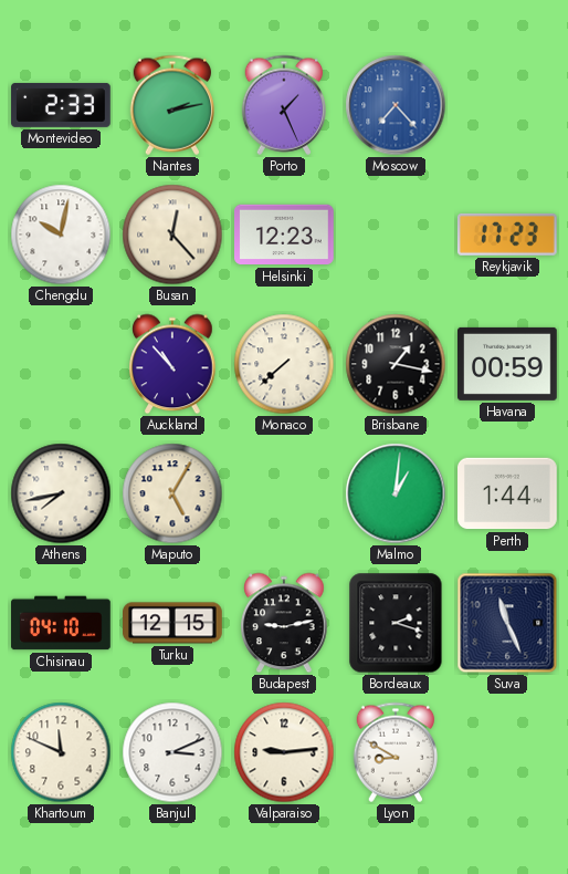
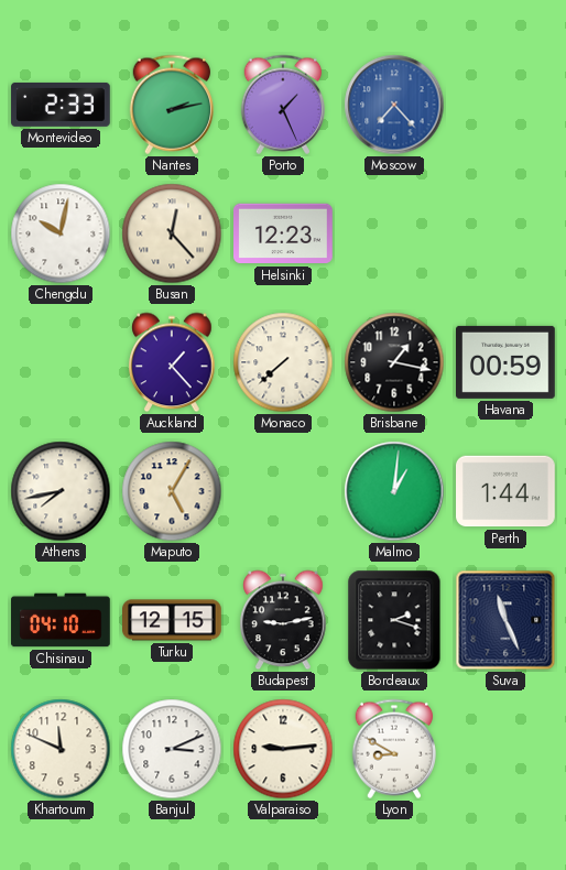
Reykjavik: 17:23 -> none (507, 235)
Auckland: 10:53 -> 1:23 (172, 362)
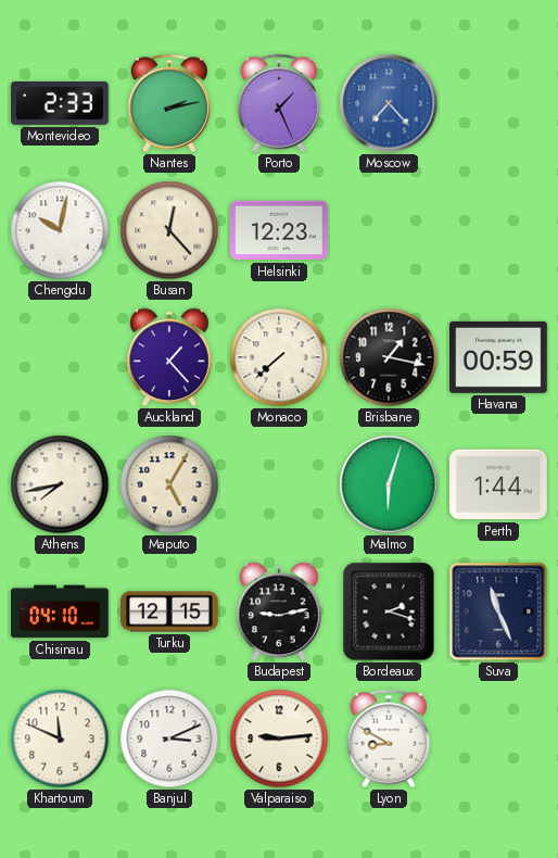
Malmo: 1:01 -> 6:03 (389, 484)
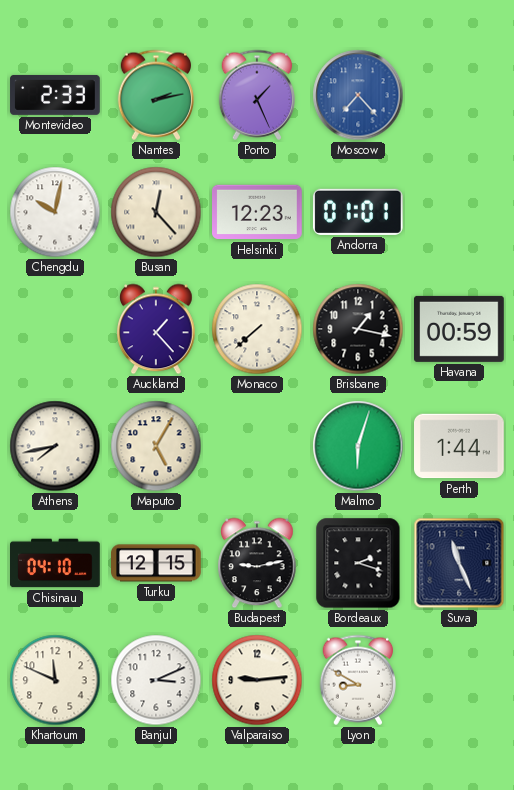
Andorra: none -> 01:01 (358, 212)
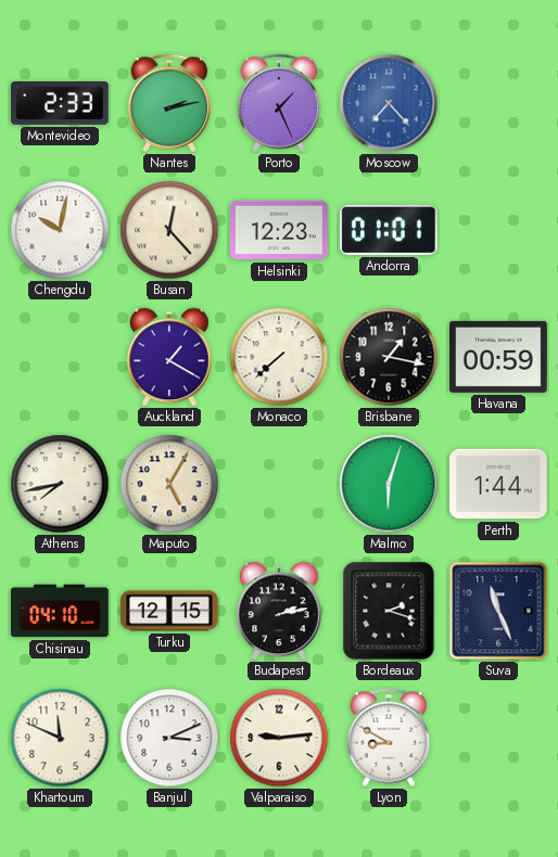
Auckland: 1:23 -> 1:20 (169, 357)
Budapest: 9:13 -> 2:13 (279, 611)
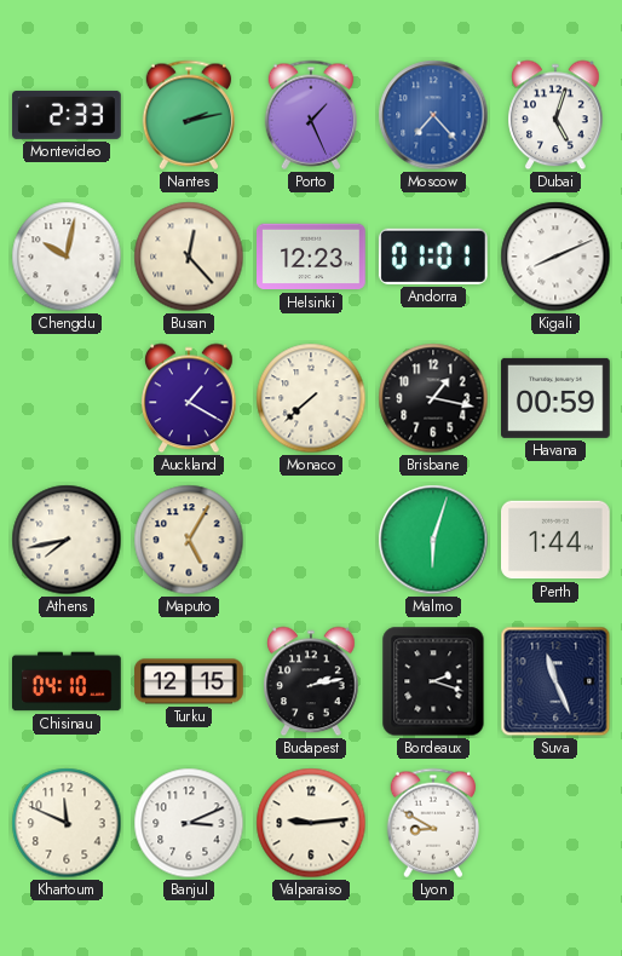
Dubai: none -> 5:03 (555, 115)
Kigali: none -> 8:11 (555, 257)
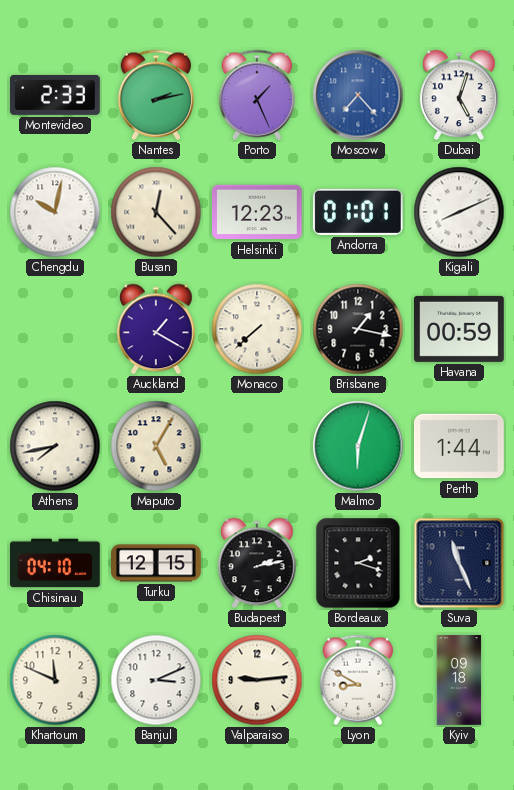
Kyiv: none -> 09:18 (459, 680)
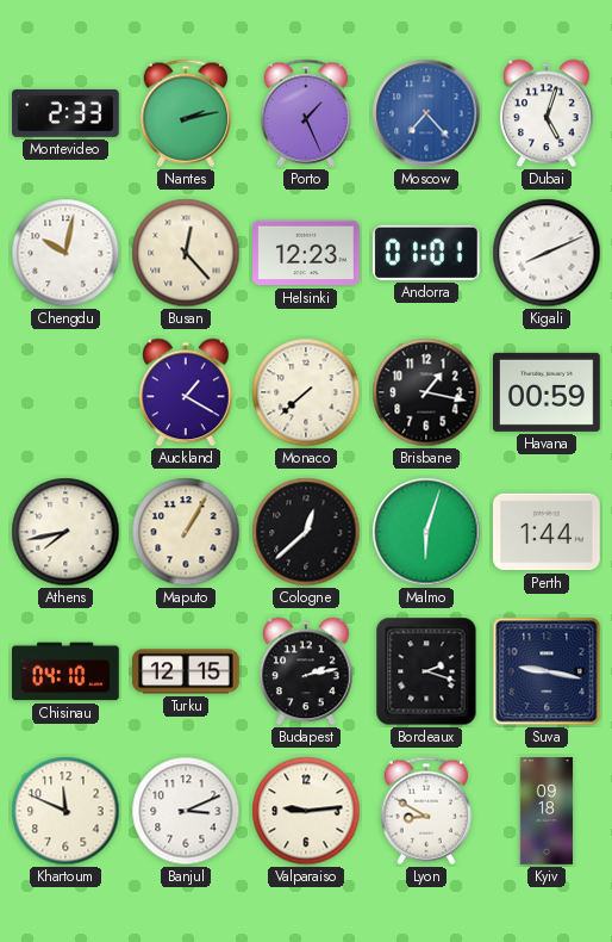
Maputo: 5:05 -> 1:05 (186, 532)
Cologne: none -> 12:38 (306, 532)
Suva: 11:26 -> 9:17 (547, 671)
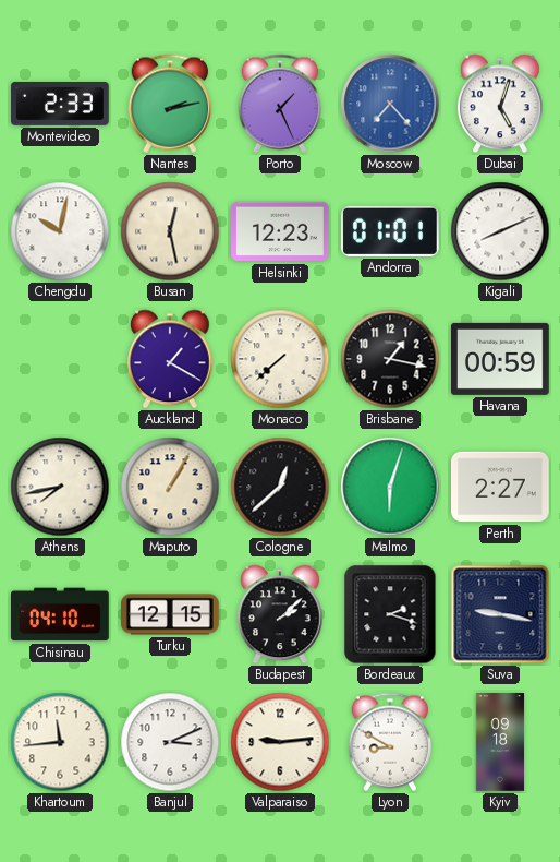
Busan: 12:23 -> 12:28 (170, 231)
Perth: 1:44 -> 2:27 (501, 487)
Budapest: 2:13 -> 2:08 (280, 614)
Khartoum: 11:49 -> 11:44 (60, 742)
